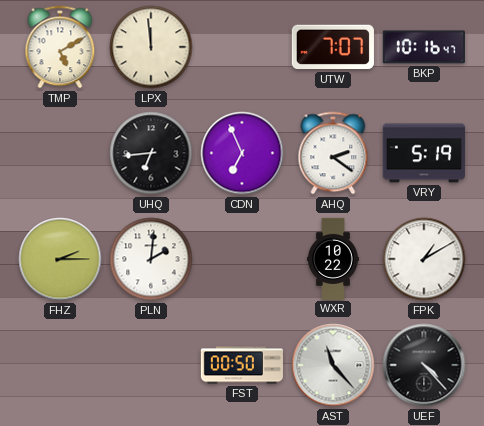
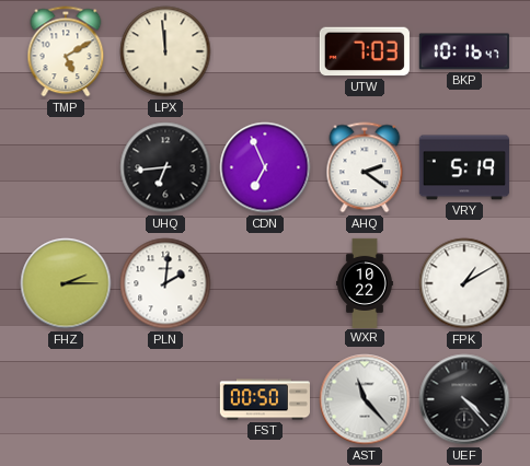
UTW: 7:07 -> 7:03 (365, 51)
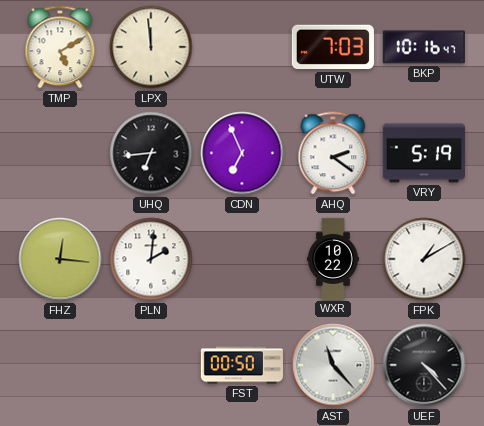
FHZ: 2:15 -> 12:16 (60, 259)
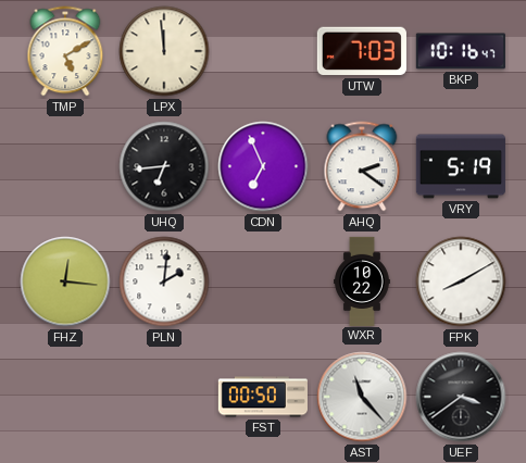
FPK: 1:10 -> 8:10 (461, 281)
UEF: 4:23 -> 3:39 (461, 397)
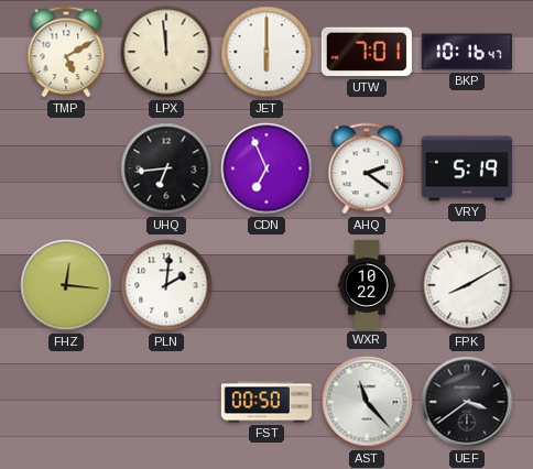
JET: none -> 6:00 (266, 52)
UTW: 7:03 -> 7:01 (367, 52)
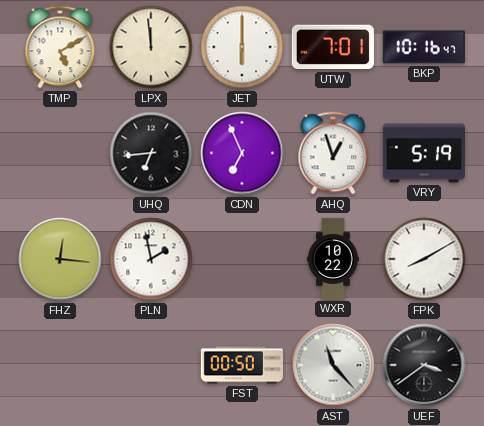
AHQ: 2:21 -> 12:57 (333, 153)
PLN: 2:01 -> 1:58 (151, 259)
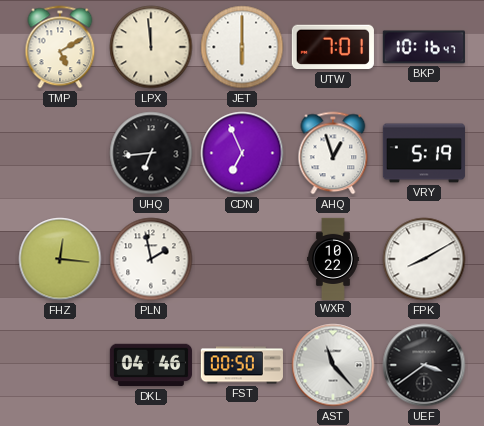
DKL: none -> 04:46 (150, 365)
